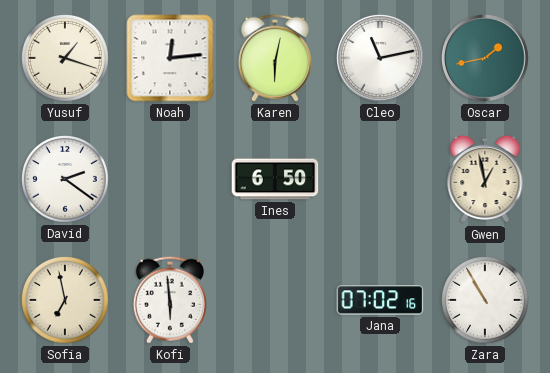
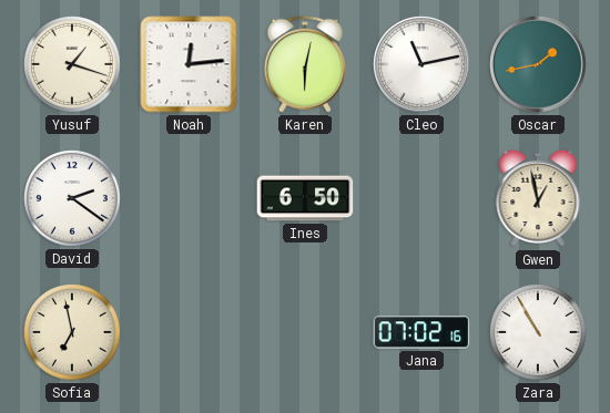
Kofi: 5:59 -> none (170, 300)
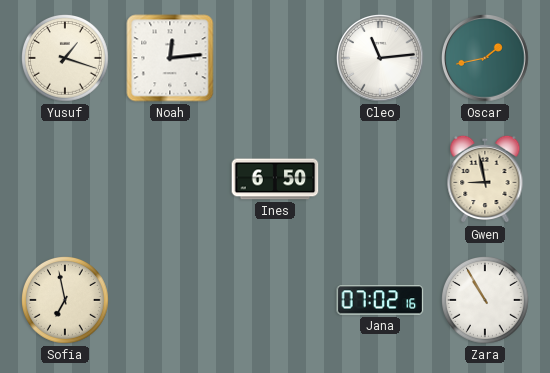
Karen: 6:02 -> none (305, 64)
Cleo: 11:13 -> 11:14 (381, 59)
David: 2:21 -> none (73, 199)
Gwen: 12:58 -> 8:58 (485, 179)
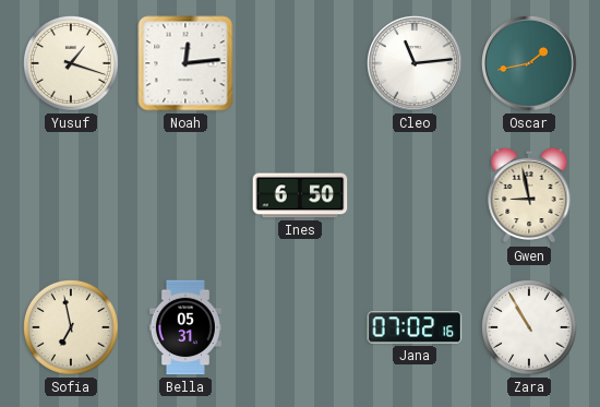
Bella: none -> 05:31 (185, 327)
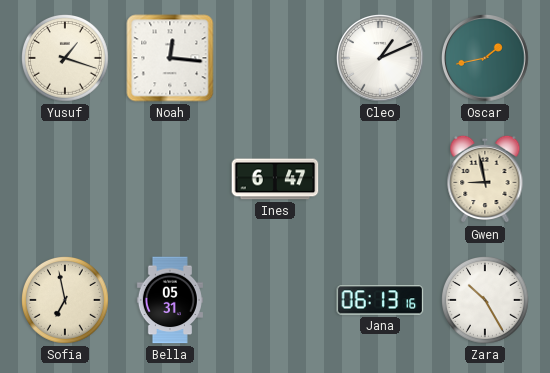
Noah: 12:14 -> 12:16 (170, 58)
Cleo: 11:14 -> 1:11 (381, 59)
Ines: 6:50 -> 6:47 (275, 179)
Jana: 07:02 -> 06:13 (380, 300)
Zara: 10:55 -> 10:25 (486, 301)
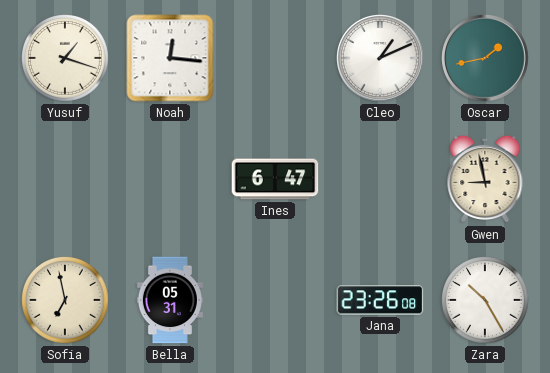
Jana: 06:13 -> 23:26 (380, 300)
